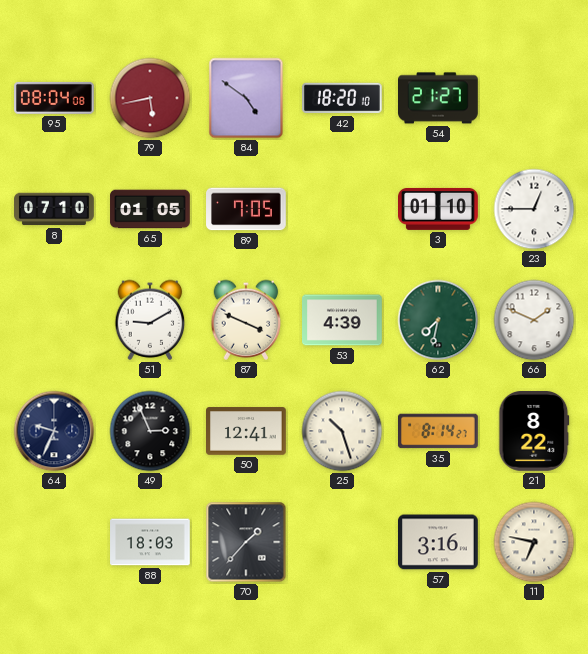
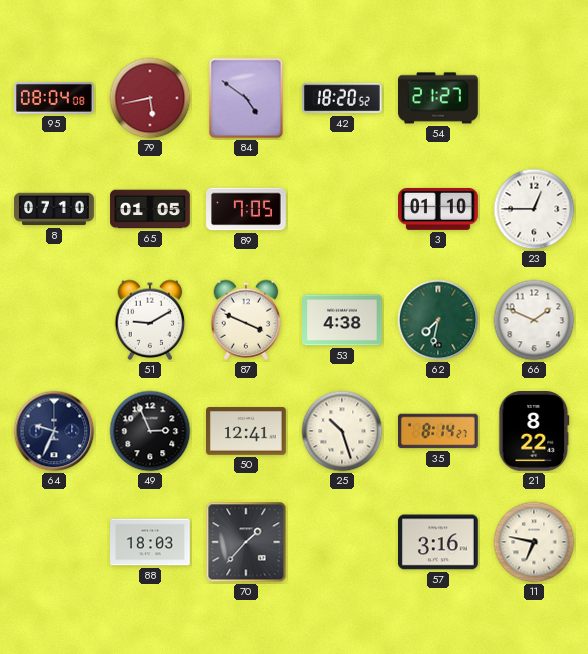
42: 18:20:10 -> 18:20:52 (343, 98)
53: 4:39 -> 4:38 (342, 320)
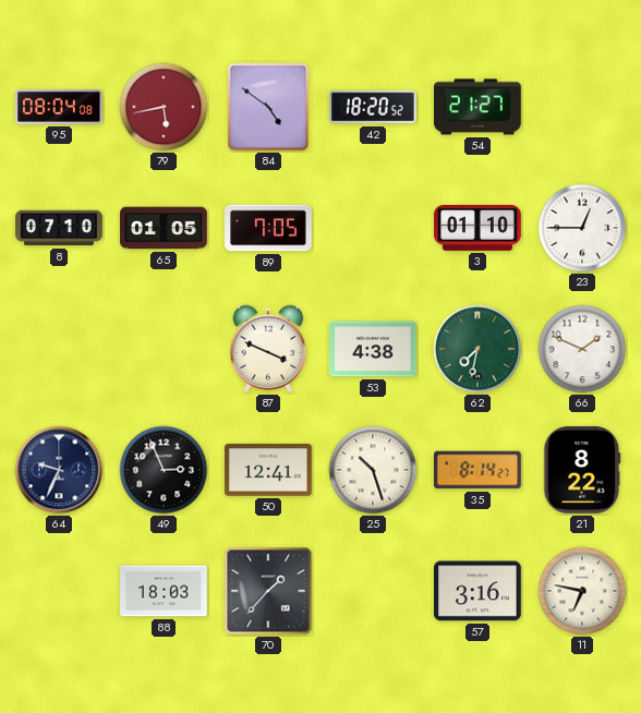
51: 9:10 -> none (150, 320)
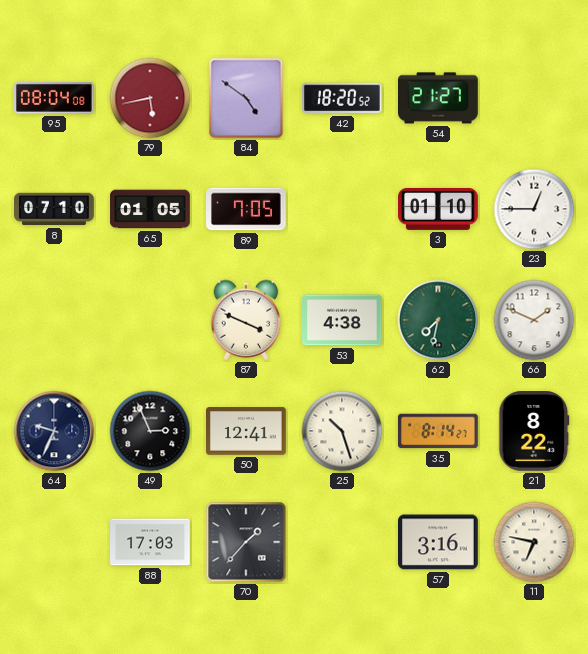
88: 18:03 -> 17:03 (150, 542)
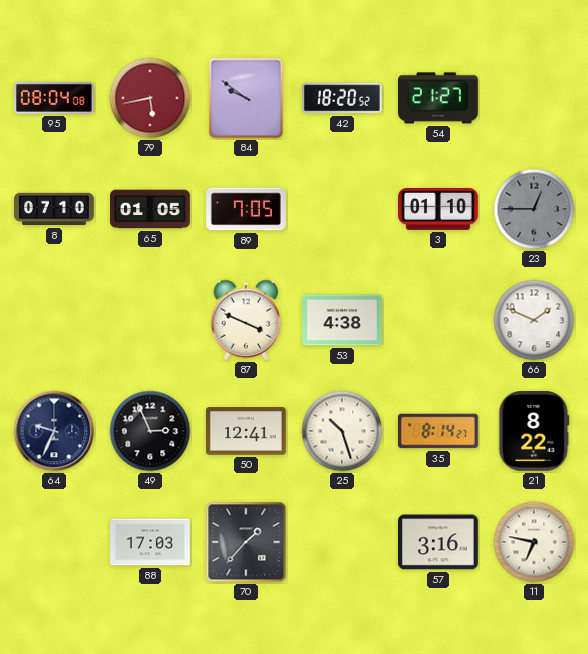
84: 4:51 -> 9:51 (246, 98)
23 dial: white -> grey (534, 209)
62: 7:32 -> none (438, 320)
